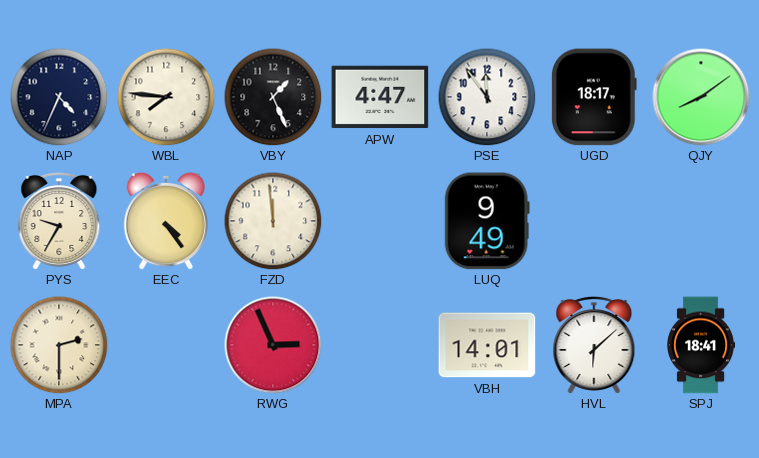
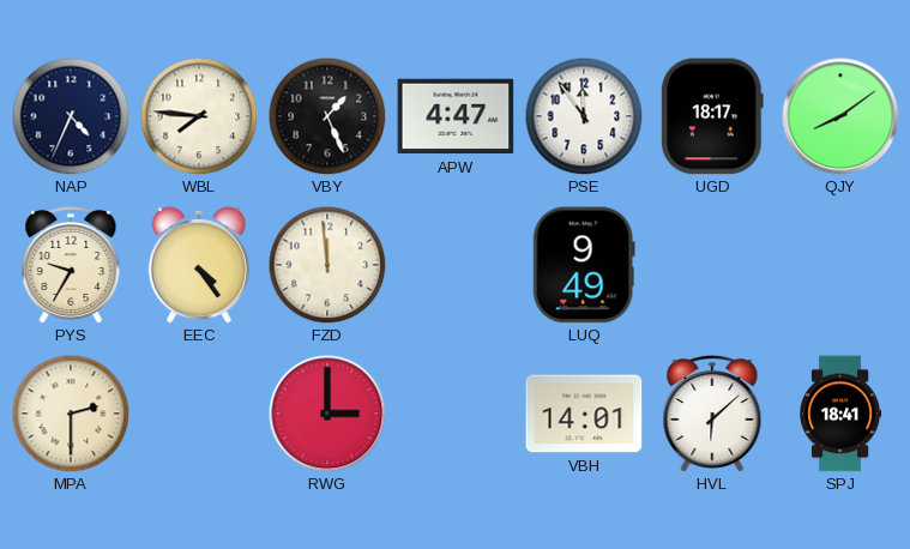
RWG: 2:56 -> 3:00 (327, 414)
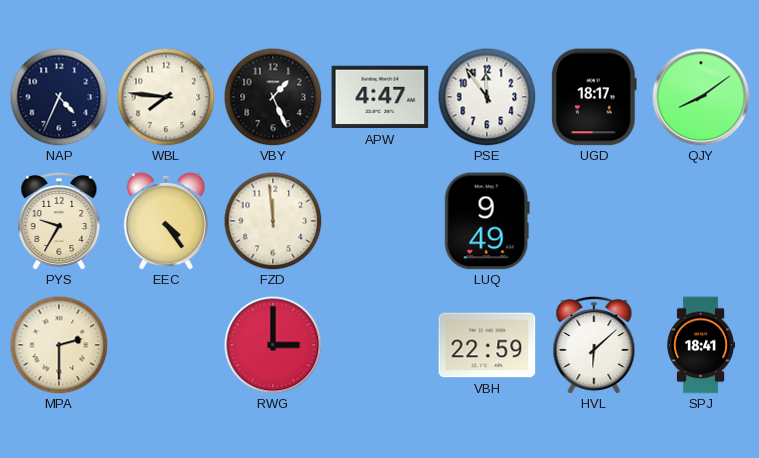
VBH: 14:01 -> 22:59 (487, 345)
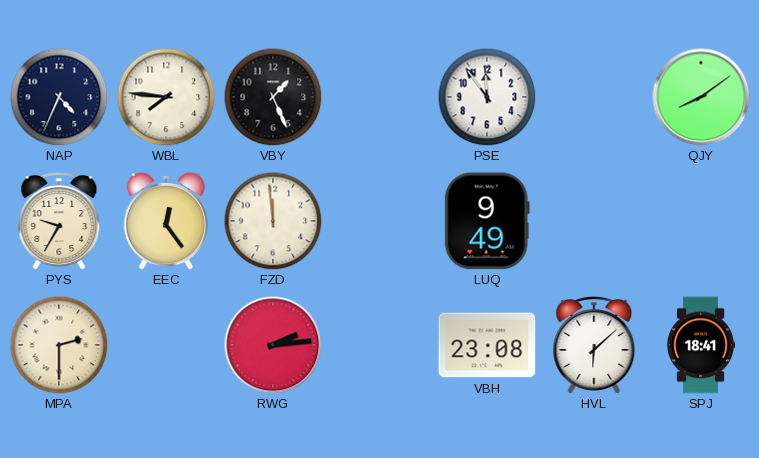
APW: 4:47 -> none (380, 97)
UGD: 18:17 -> none (594, 97)
EEC: 4:24 -> 12:24 (166, 221)
RWG: 3:00 -> 2:14 (273, 345)
VBH: 22:59 -> 23:08 (487, 345)
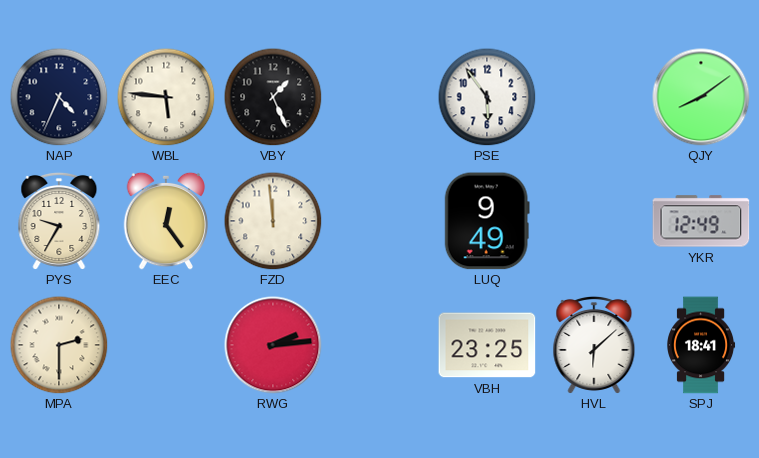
WBL: 7:46 -> 5:46 (166, 97)
PSE: 11:54 -> 5:54 (487, 97)
YKR: none -> 12:49 (701, 221)
VBH: 23:08 -> 23:25 (487, 345)
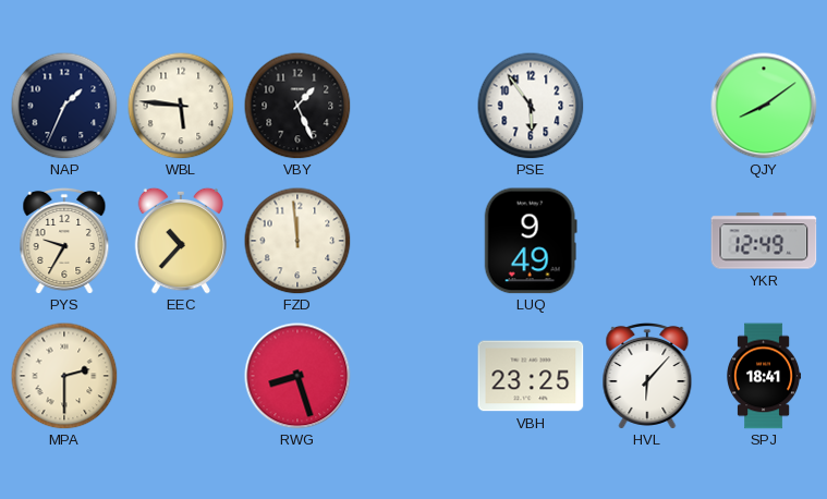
NAP: 4:34 -> 1:34 (64, 106)
EEC: 12:24 -> 10:37 (181, 241)
RWG: 2:14 -> 8:27 (297, 376)
HVL: 6:08 -> 6:07 (647, 376)
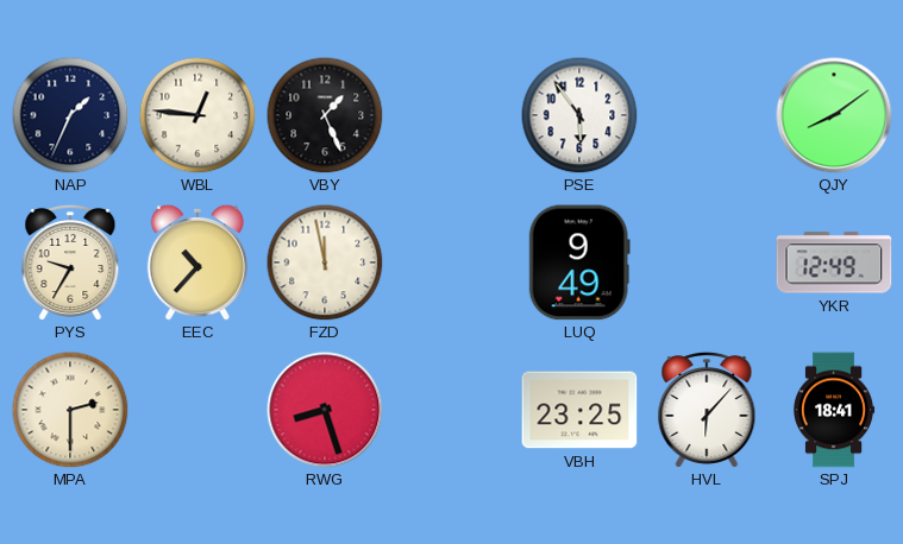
WBL: 5:46 -> 12:46 (197, 115)
FZD: 11:59 -> 11:58 (325, 262)
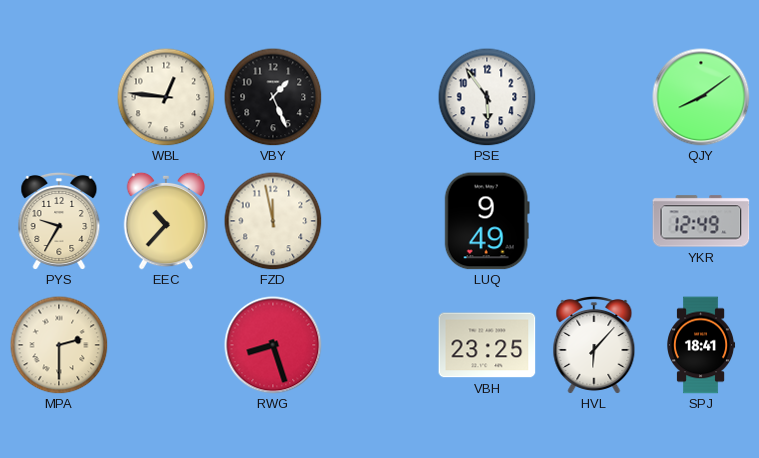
NAP: 1:34 -> none (70, 115)
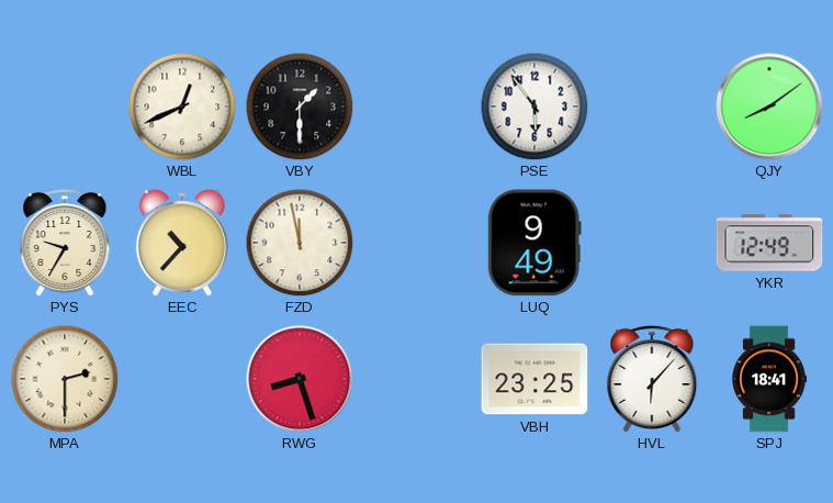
WBL: 12:46 -> 12:41 (182, 107)
VBY: 1:26 -> 1:30 (300, 107)
